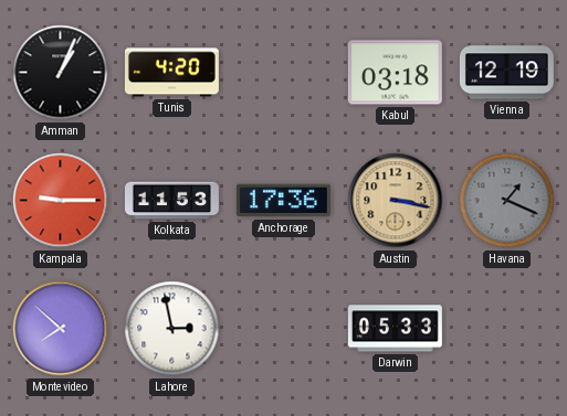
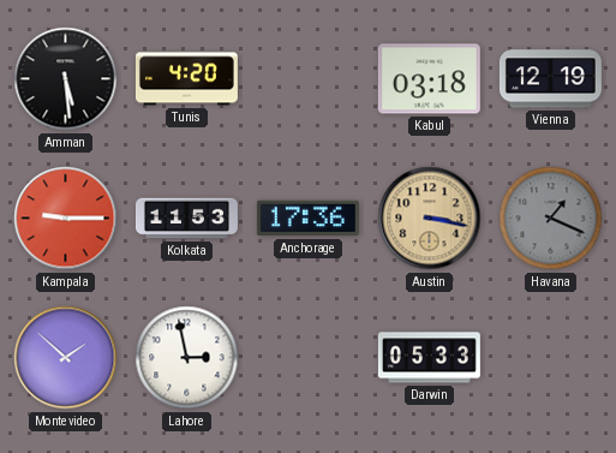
Amman: 1:04 -> 5:29 (66, 79)
Montevideo: 7:52 -> 1:52 (66, 358)
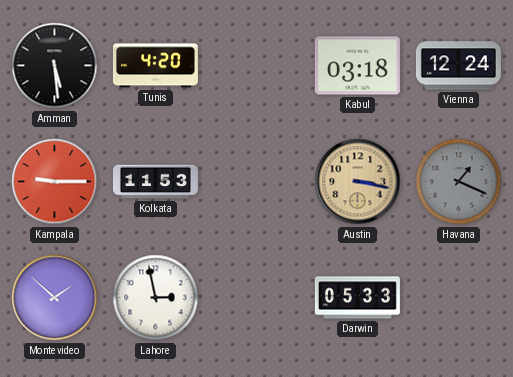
Vienna: 12:19 -> 12:24 (458, 66)
Anchorage: 17:36 -> none (307, 219)
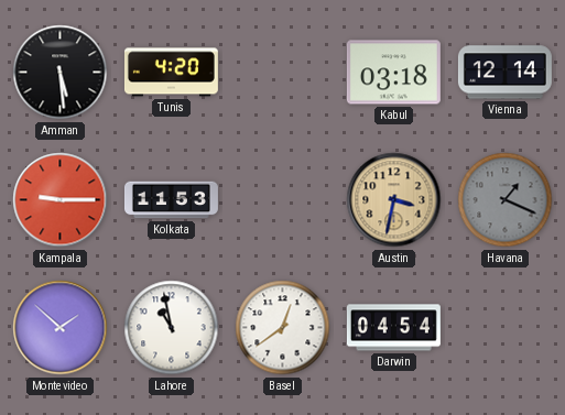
Vienna: 12:24 -> 12:14 (504, 73)
Austin: 3:17 -> 3:32 (394, 200)
Lahore: 2:58 -> 10:58 (172, 328)
Basel: none -> 12:39 (283, 328)
Darwin: 05:33 -> 04:54 (393, 328)
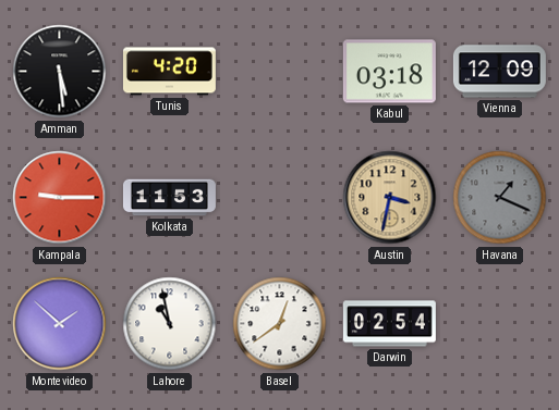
Vienna: 12:14 -> 12:09 (499, 72)
Darwin: 04:54 -> 02:54 (389, 324)
